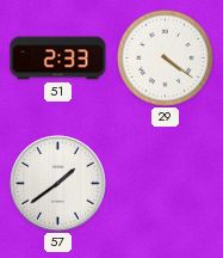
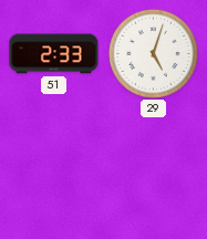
29: 4:21 -> 5:03 (153, 53)
57: 1:39 -> none (58, 184)
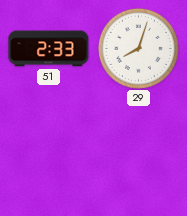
29: 5:03 -> 8:03 (138, 48)
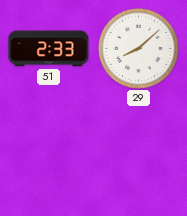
29: 8:03 -> 8:08 (138, 48)
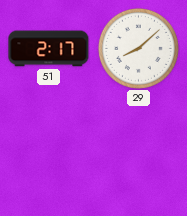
51: 2:33 -> 2:17 (49, 49)
